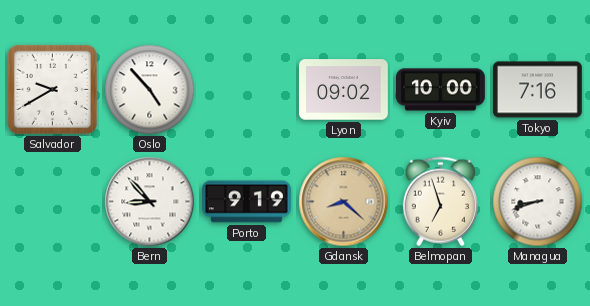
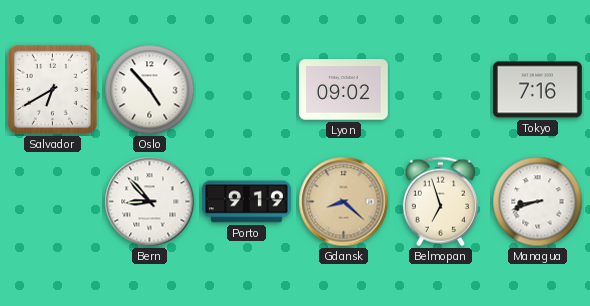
Salvador: 9:40 -> 6:40 (52, 89)
Kyiv: 10:00 -> none (441, 90)
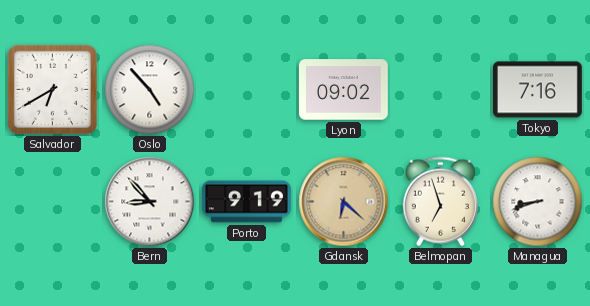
Gdansk: 8:22 -> 6:22 (344, 202)
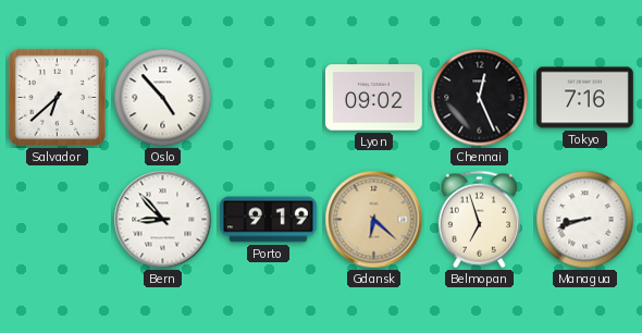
Salvador: 6:40 -> 6:38 (57, 97)
Chennai: none -> 12:26 (480, 98)
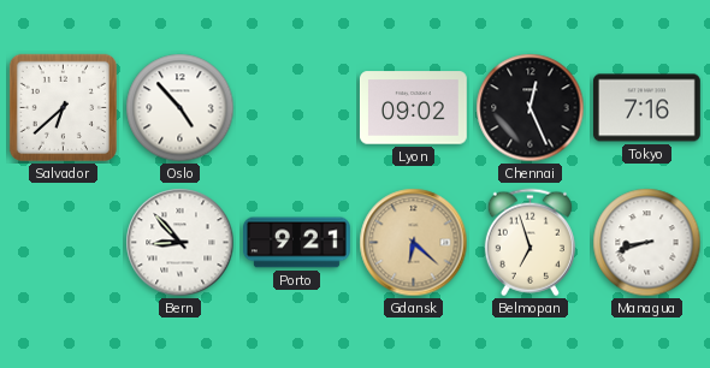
Porto: 9:19 -> 9:21 (297, 243)
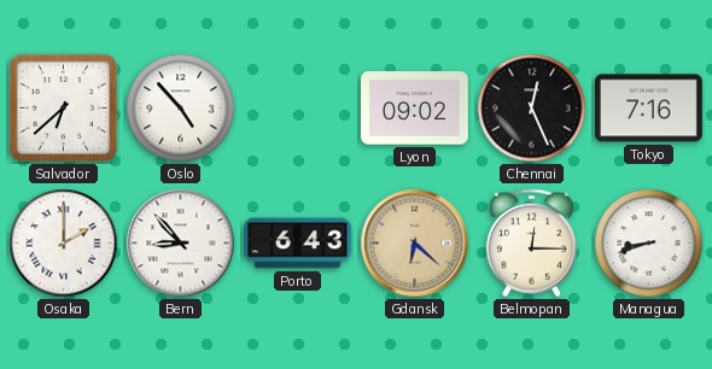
Osaka: none -> 2:00 (64, 244)
Porto: 9:21 -> 6:43 (298, 244)
Belmopan: 6:57 -> 12:15 (531, 244)
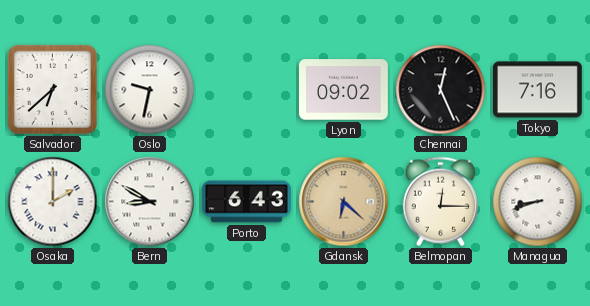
Oslo: 4:53 -> 9:32 (150, 90)
Bern: 8:53 -> 8:50 (150, 202)
